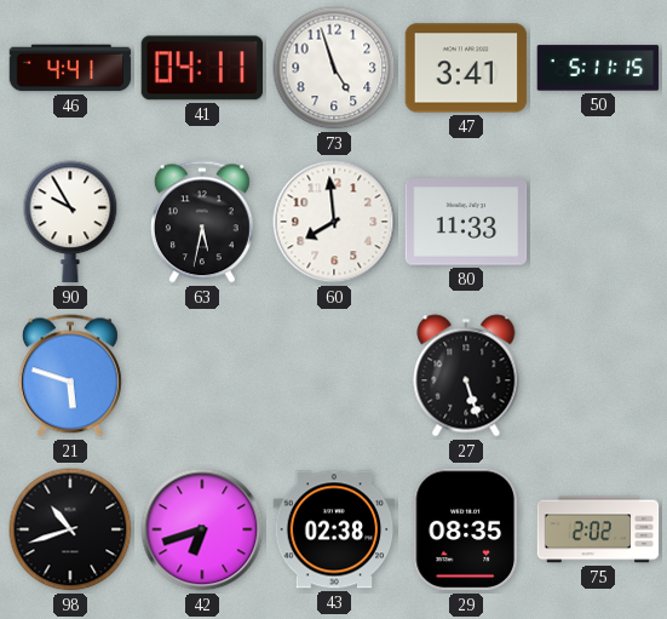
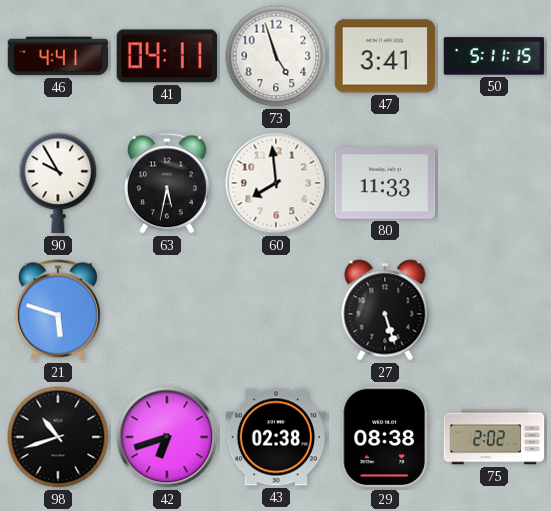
29: 08:35 -> 08:38 (385, 437)
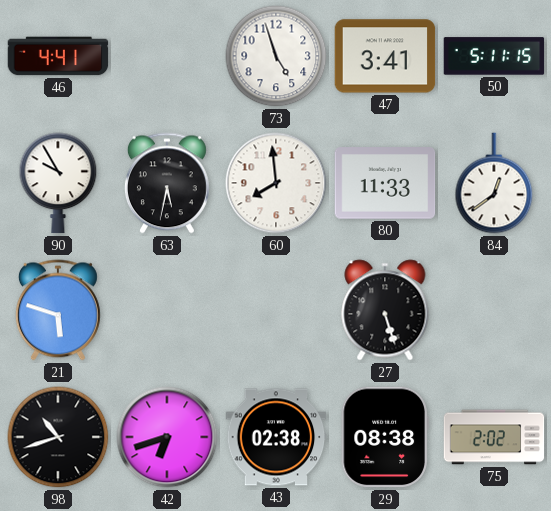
41: 04:11 -> none (167, 56)
84: none -> 12:39 (494, 183)
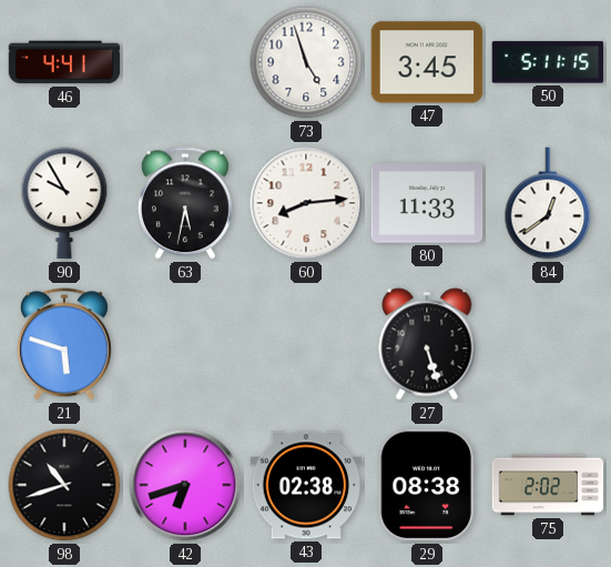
47: 3:41 -> 3:45 (427, 62)
60: 7:59 -> 8:14 (306, 203)
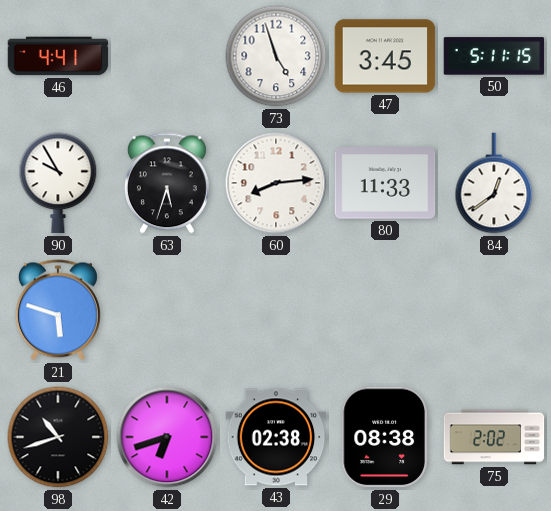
63: 5:32 -> 5:33 (167, 183)
27: 5:27 -> none (427, 344)
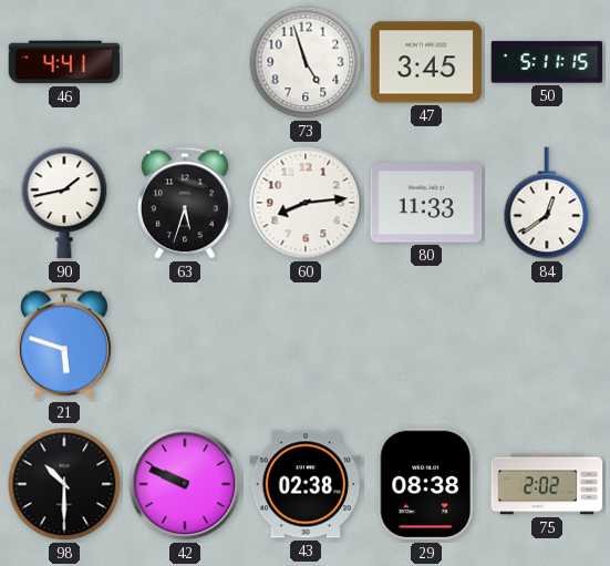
90: 9:55 -> 1:43 (64, 203)
98: 10:42 -> 10:30 (64, 484)
42: 6:42 -> 9:49 (185, 484)
